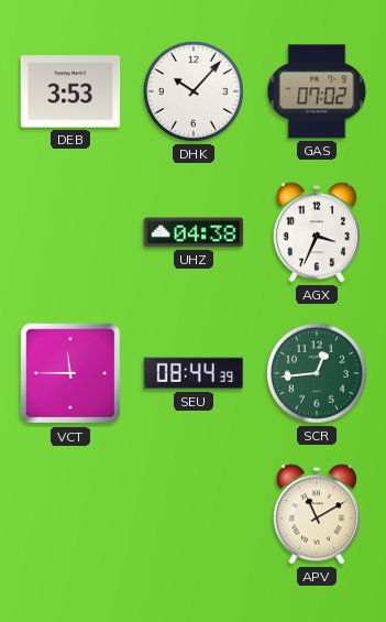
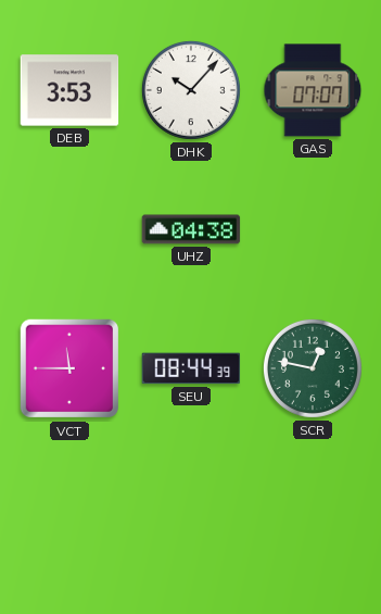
GAS: 07:02 -> 07:07 (313, 90)
AGX: 3:34 -> none (317, 232)
SCR: 12:44 -> 12:47 (313, 368)
APV: 11:10 -> none (317, 514)
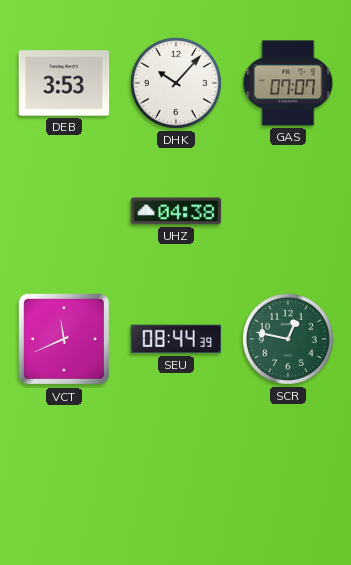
VCT: 11:45 -> 11:41 (64, 339)
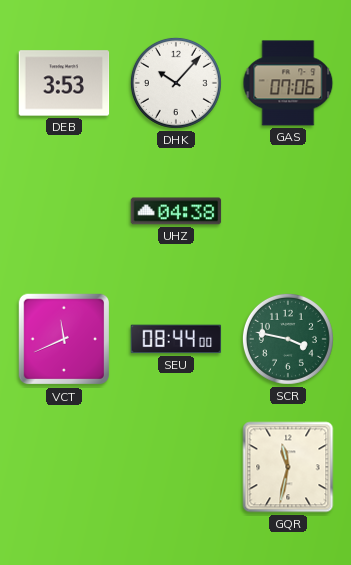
GAS: 07:07 -> 07:06 (288, 83)
SEU: 08:44:39 -> 08:44:00 (176, 339)
SCR: 12:47 -> 3:47 (288, 339)
GQR: none -> 11:32 (288, 467)
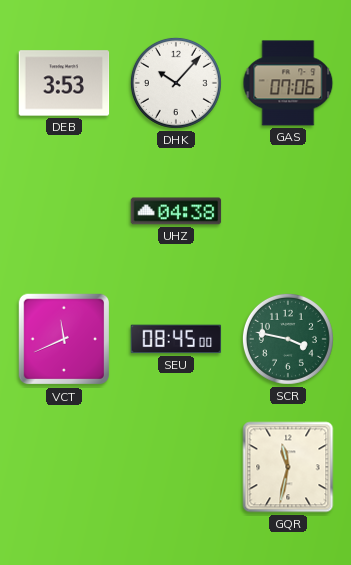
SEU: 08:44 -> 08:45 (176, 339)
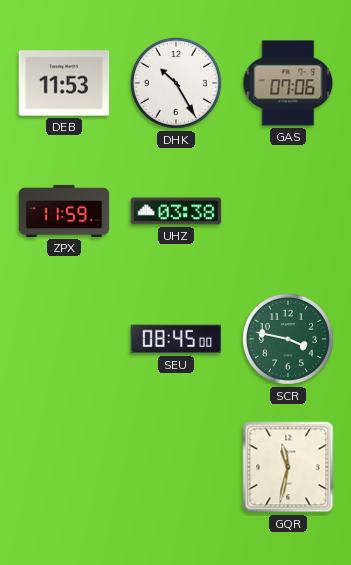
DEB: 3:53 -> 11:53 (64, 83)
DHK: 10:07 -> 10:25 (176, 83)
ZPX: none -> 11:59 (64, 211)
UHZ: 04:38 -> 03:38 (176, 211)
VCT: 11:41 -> none (64, 339)
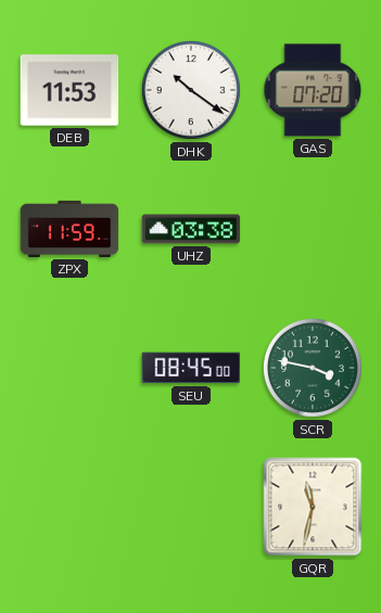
DHK: 10:25 -> 10:21 (191, 90)
GAS: 07:06 -> 07:20 (313, 90)
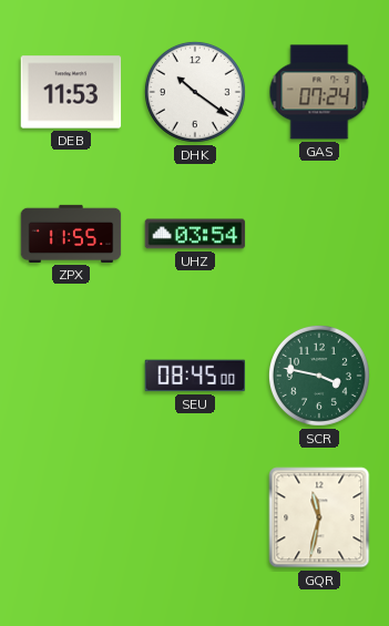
GAS: 07:20 -> 07:24 (319, 92)
ZPX: 11:59 -> 11:55 (71, 234)
UHZ: 03:38 -> 03:54 (195, 234)
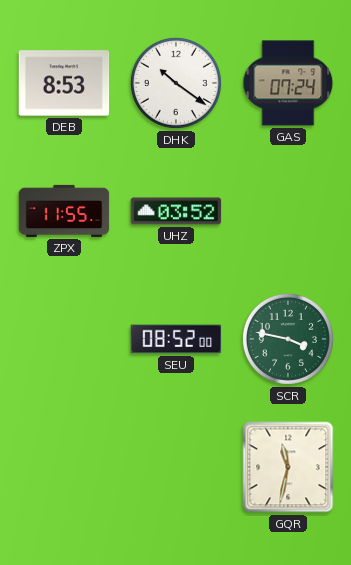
DEB: 11:53 -> 8:53 (64, 83)
UHZ: 03:54 -> 03:52 (176, 211)
SEU: 08:45 -> 08:52 (176, 339)
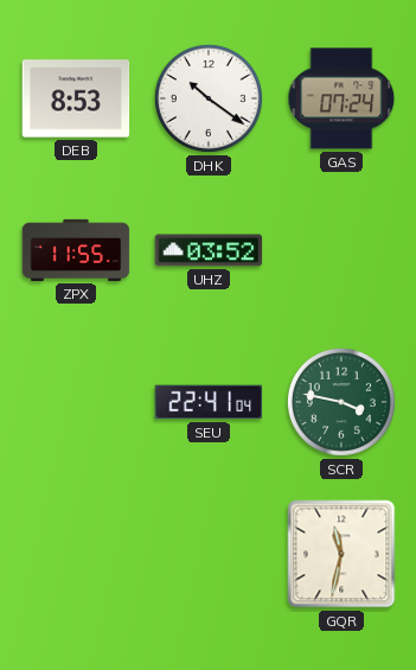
SEU: 08:52 -> 22:41 (209, 402)
